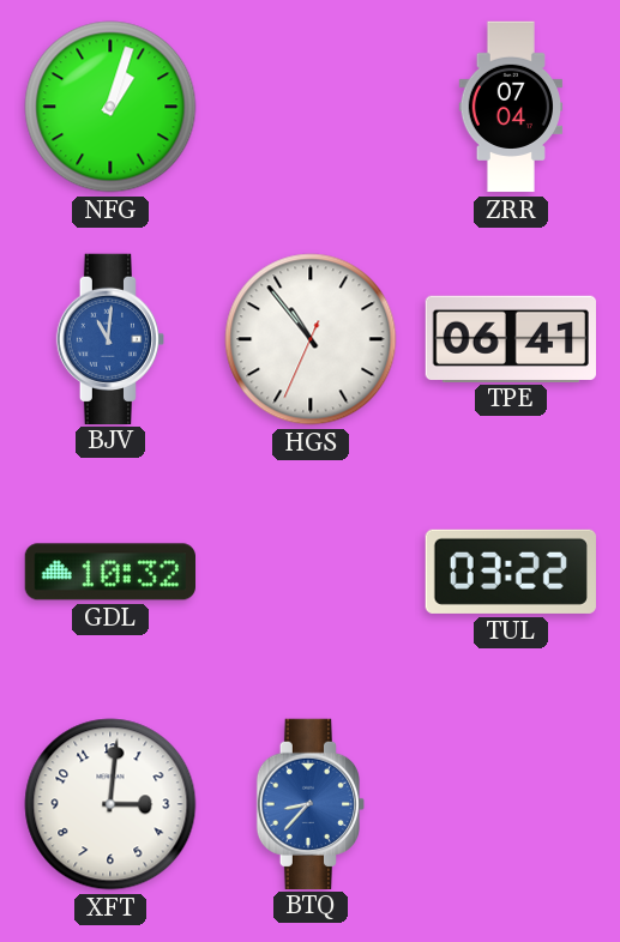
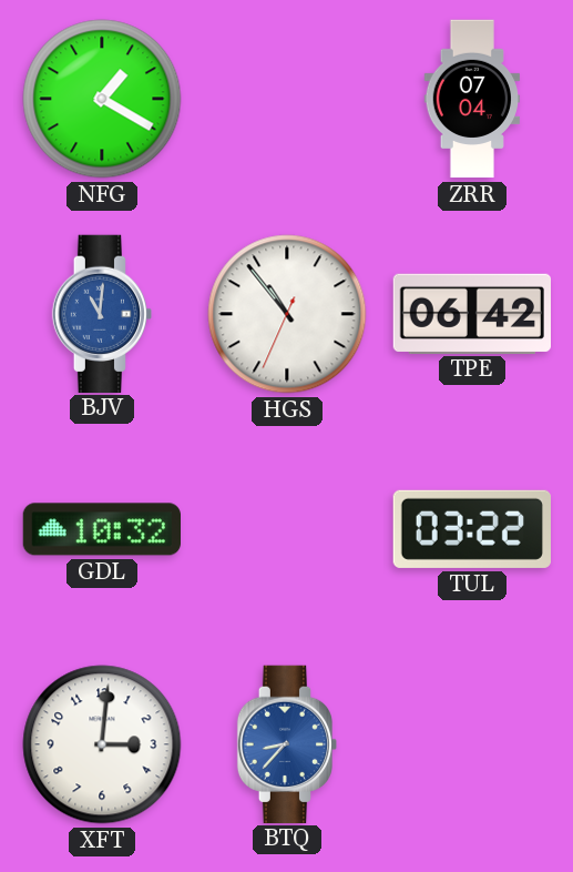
NFG: 1:03 -> 1:20 (102, 99)
TPE: 06:41 -> 06:42 (471, 313)
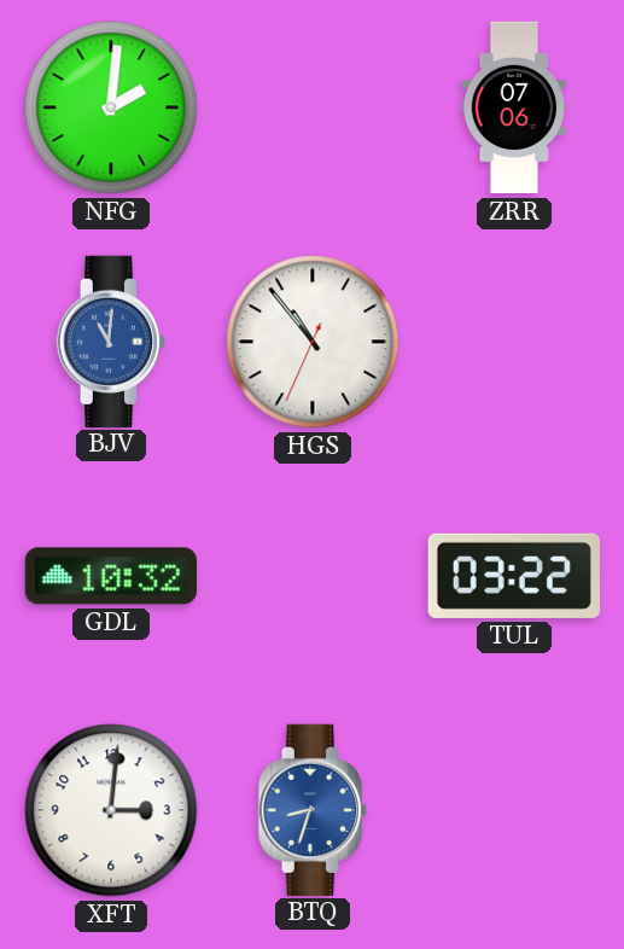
NFG: 1:20 -> 2:01 (111, 107)
ZRR: 07:04 -> 07:06 (514, 107)
TPE: 06:42 -> none (471, 313)
BTQ: 8:37 -> 8:33 (311, 809)
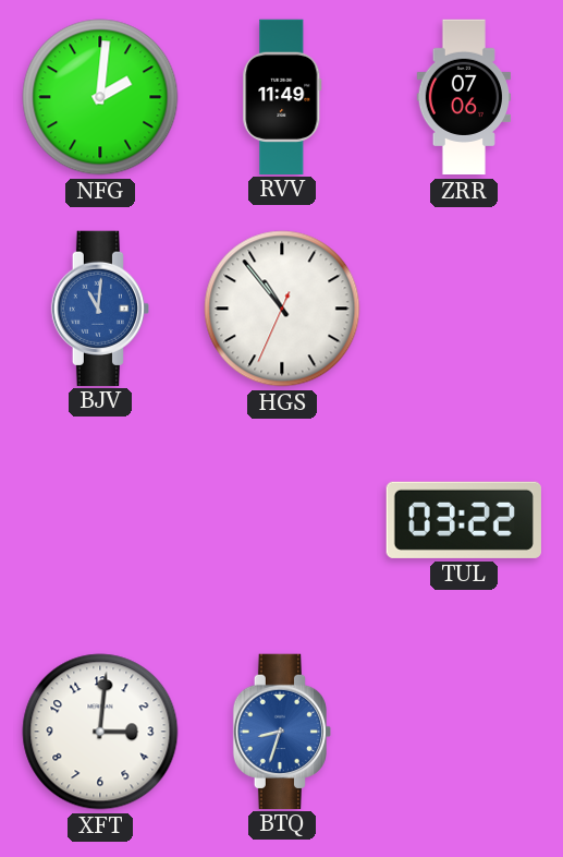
RVV: none -> 11:49 (282, 96)
GDL: 10:32 -> none (110, 576)
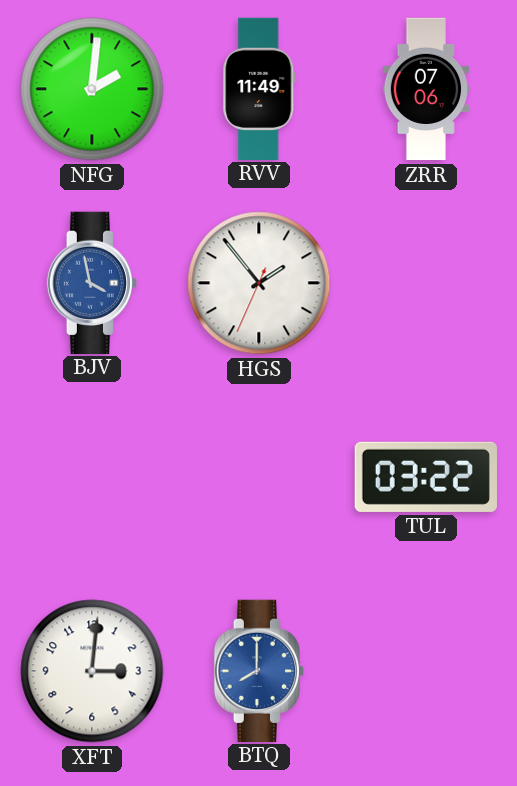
BJV: 11:01 -> 3:58 (91, 282)
HGS: 10:53 -> 1:53 (259, 283)
BTQ: 8:33 -> 8:00 (258, 670)
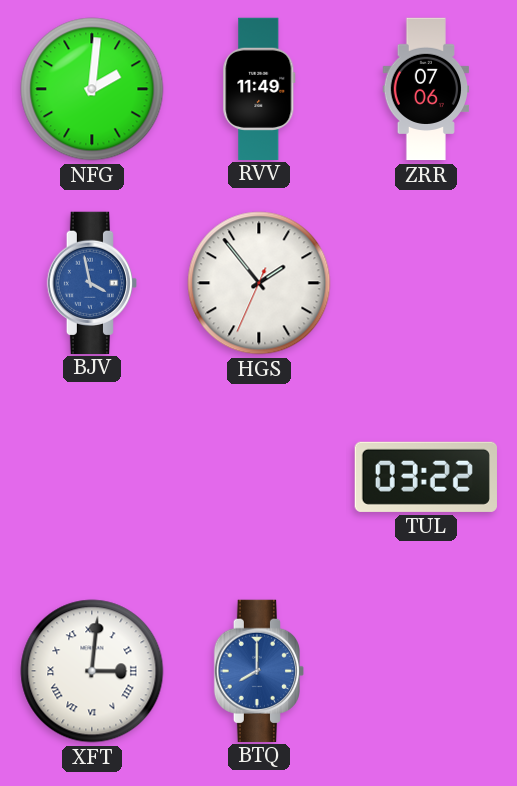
XFT numerals: Arabic -> Roman (92, 671)
